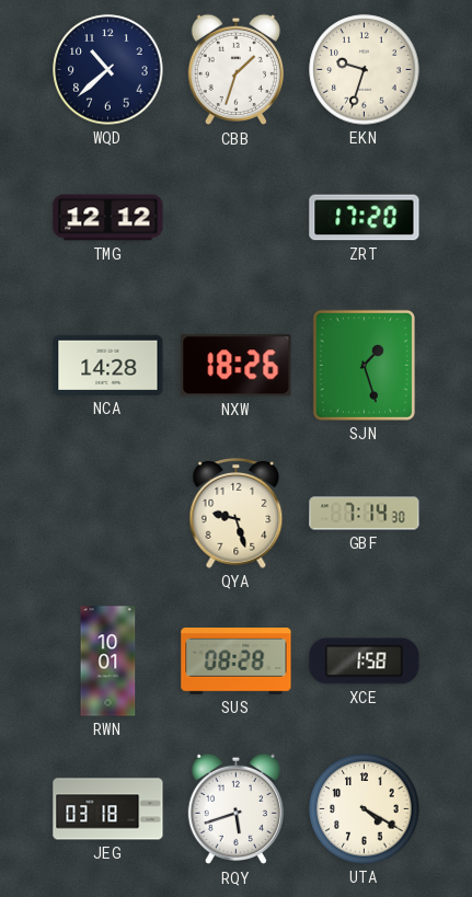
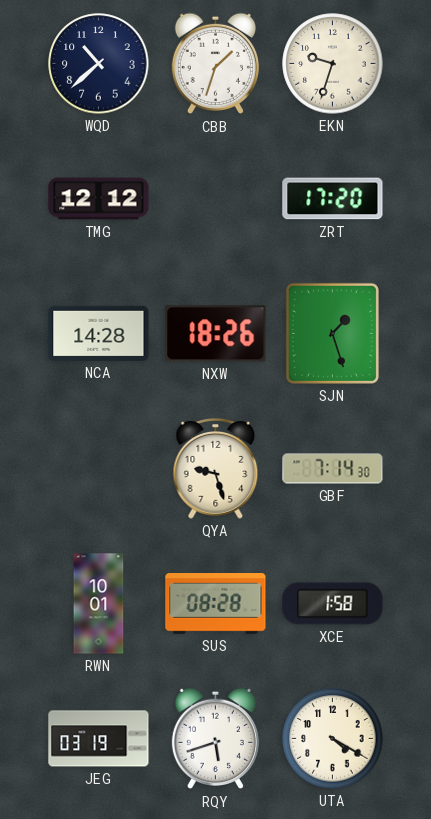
JEG: 03:18 -> 03:19 (99, 739)
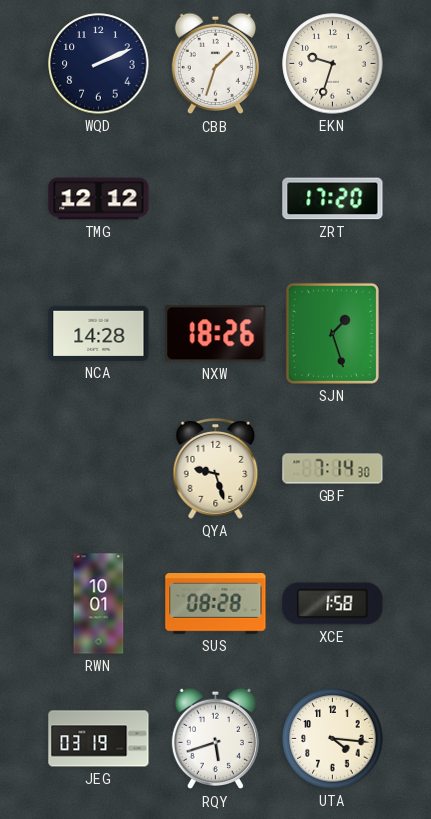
WQD: 10:38 -> 2:11 (99, 64)
UTA: 4:20 -> 4:16 (333, 739)
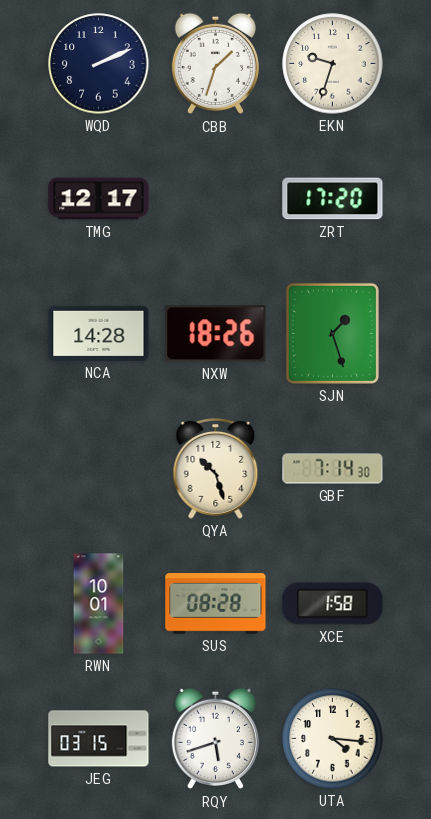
TMG: 12:12 -> 12:17 (99, 199)
QYA: 9:27 -> 10:27 (216, 469)
JEG: 03:19 -> 03:15 (99, 739)
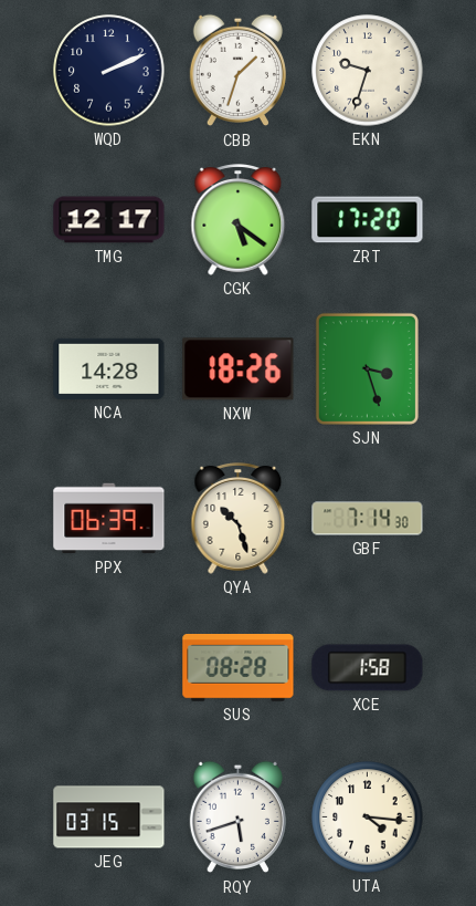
CGK: none -> 5:21 (239, 220)
SJN: 1:27 -> 3:27 (367, 368)
PPX: none -> 06:39 (109, 519)
RWN: 10:01 -> none (99, 604)
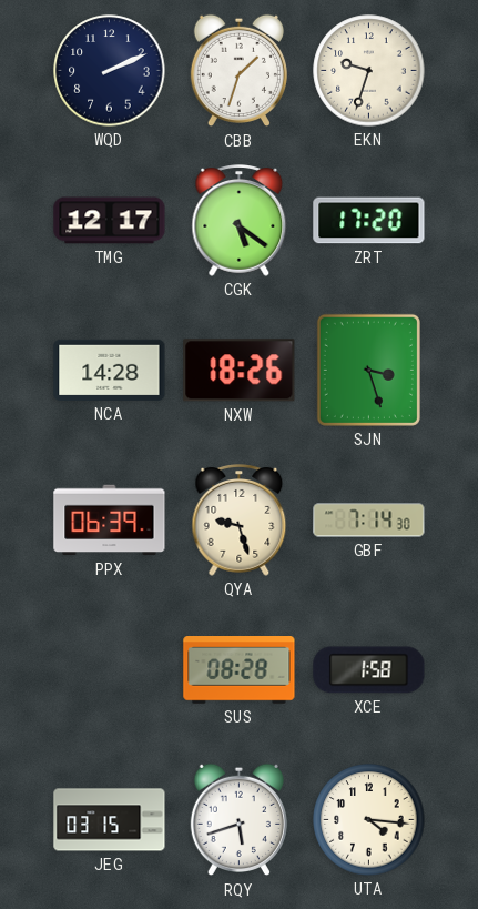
QYA: 10:27 -> 9:27 (240, 521)
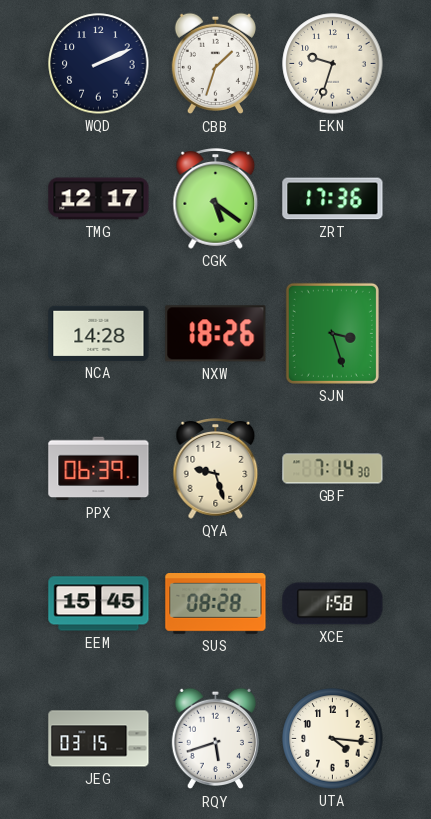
ZRT: 17:20 -> 17:36 (333, 199)
EEM: none -> 15:45 (99, 604)
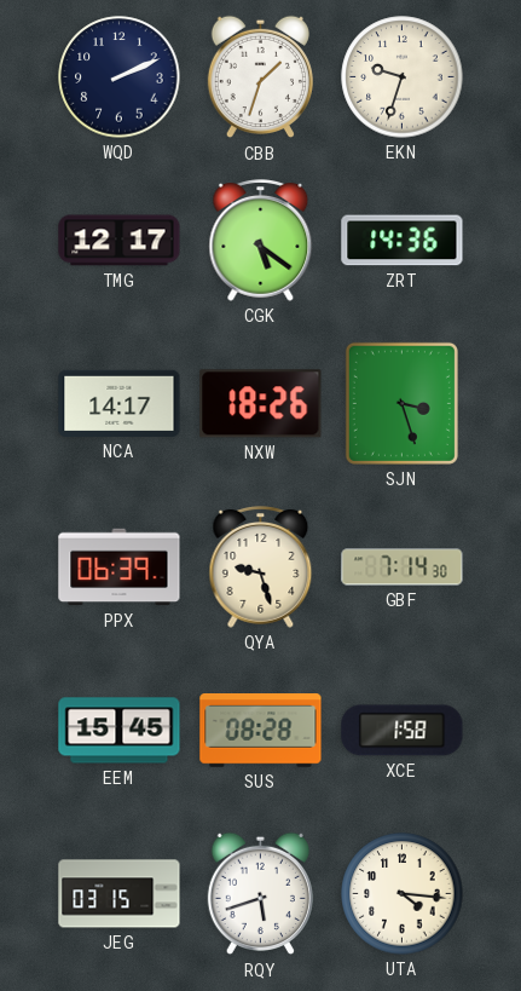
ZRT: 17:36 -> 14:36 (403, 241)
NCA: 14:28 -> 14:17 (120, 403)
